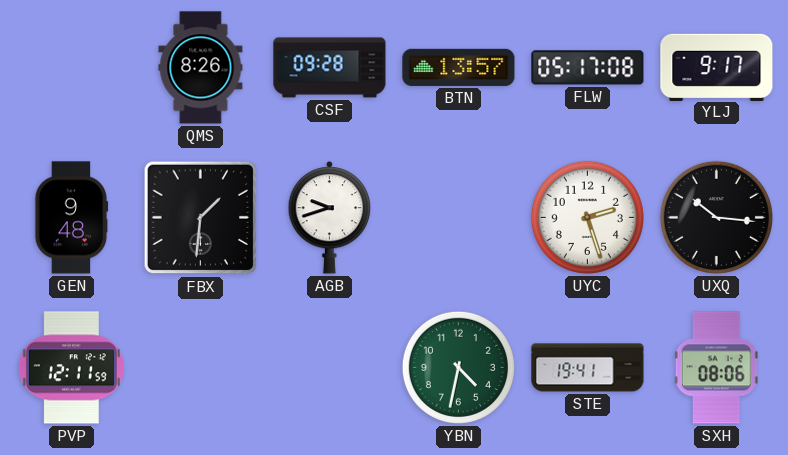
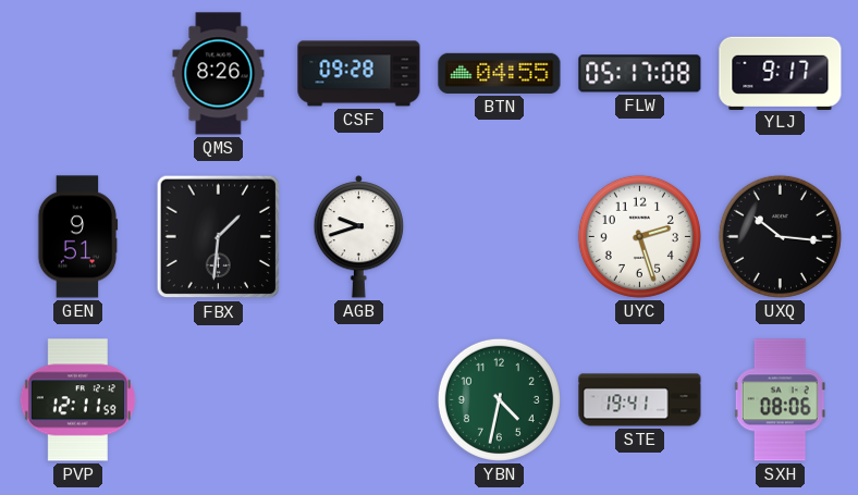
BTN: 13:57 -> 04:55 (500, 73)
GEN: 9:48 -> 9:51 (77, 237)
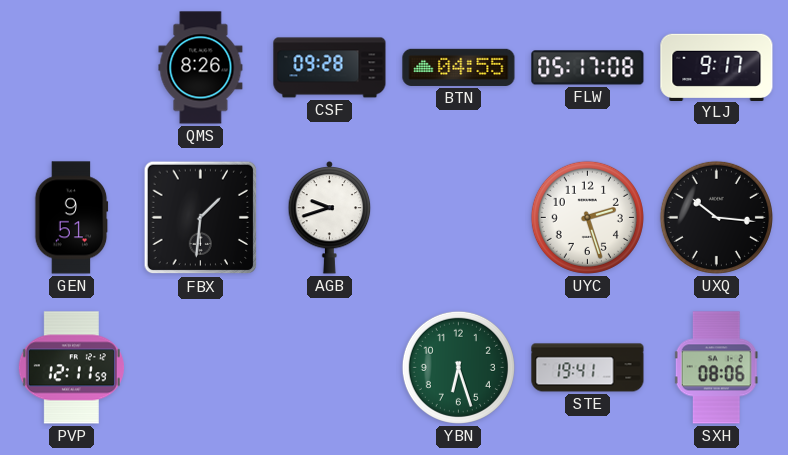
YBN: 4:32 -> 6:27 (458, 367)
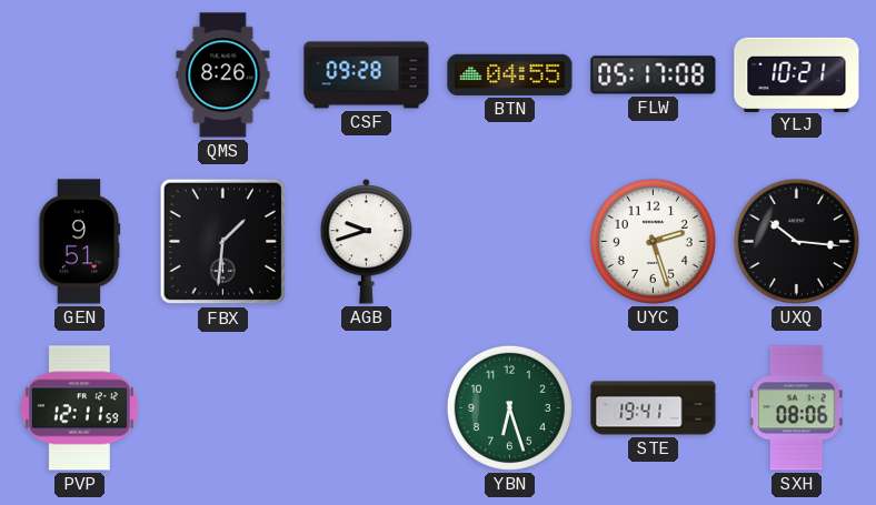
YLJ: 9:17 -> 10:21 (797, 74)
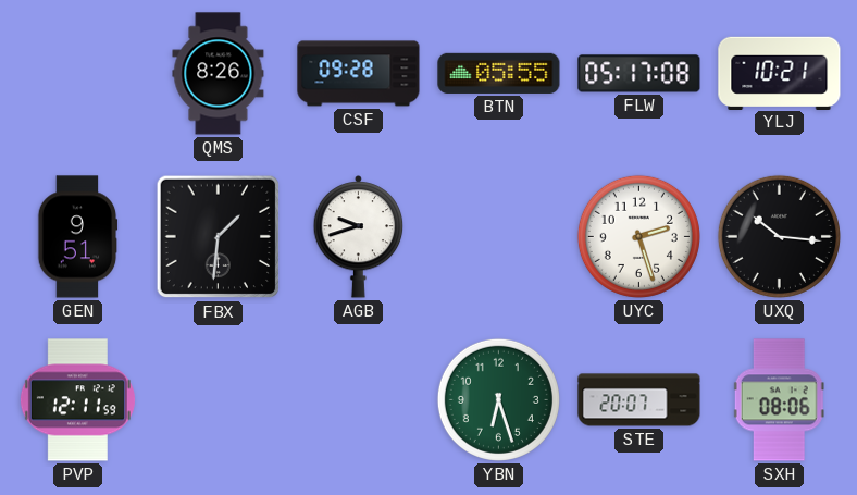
BTN: 04:55 -> 05:55 (499, 73)
STE: 19:41 -> 20:07 (639, 400)
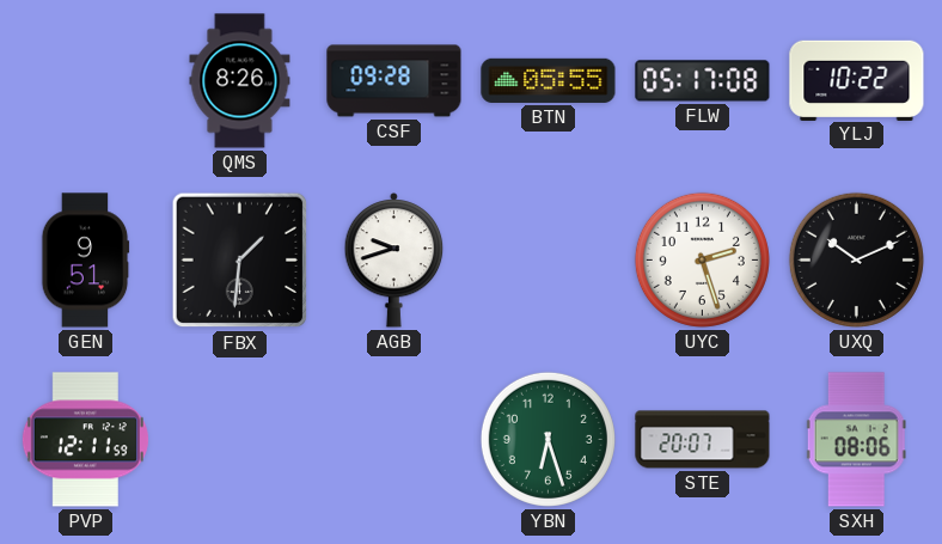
YLJ: 10:21 -> 10:22 (857, 80)
UXQ: 10:16 -> 10:11 (856, 259)
